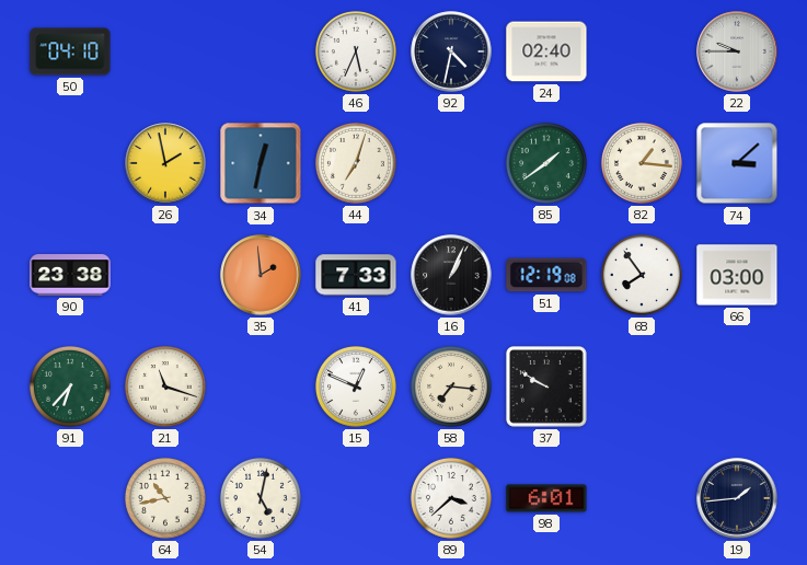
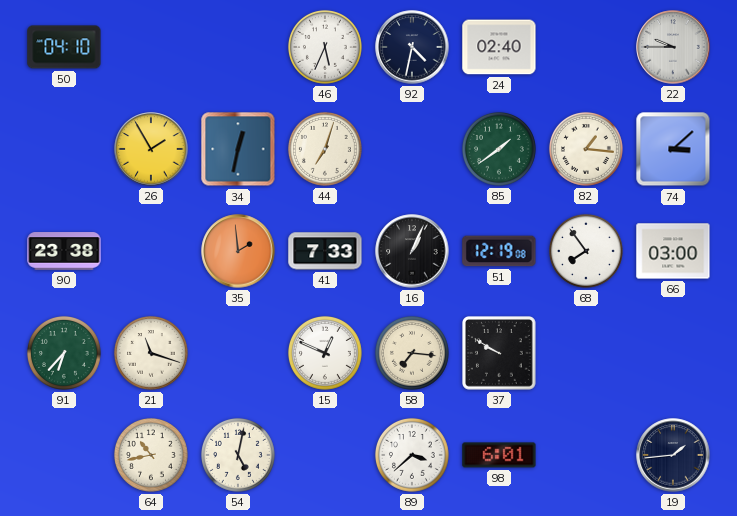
26: 1:58 -> 1:55 (151, 149)
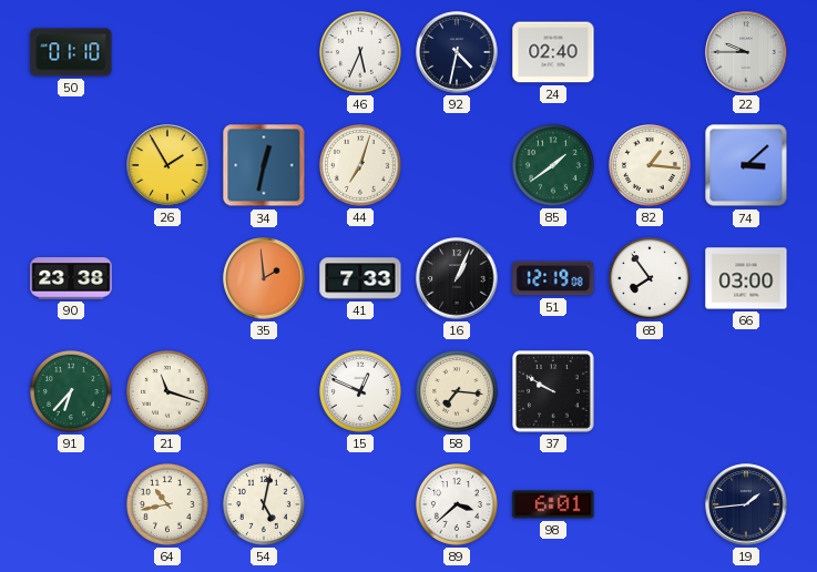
50: 04:10 -> 01:10 (71, 52)
